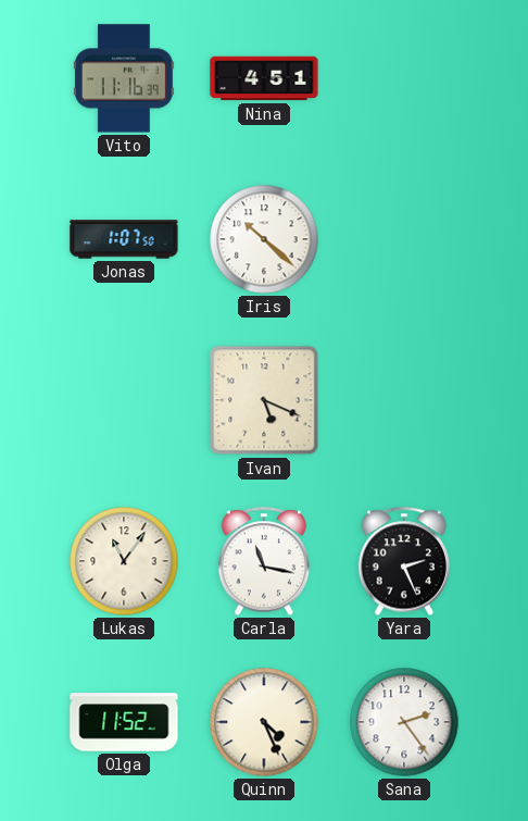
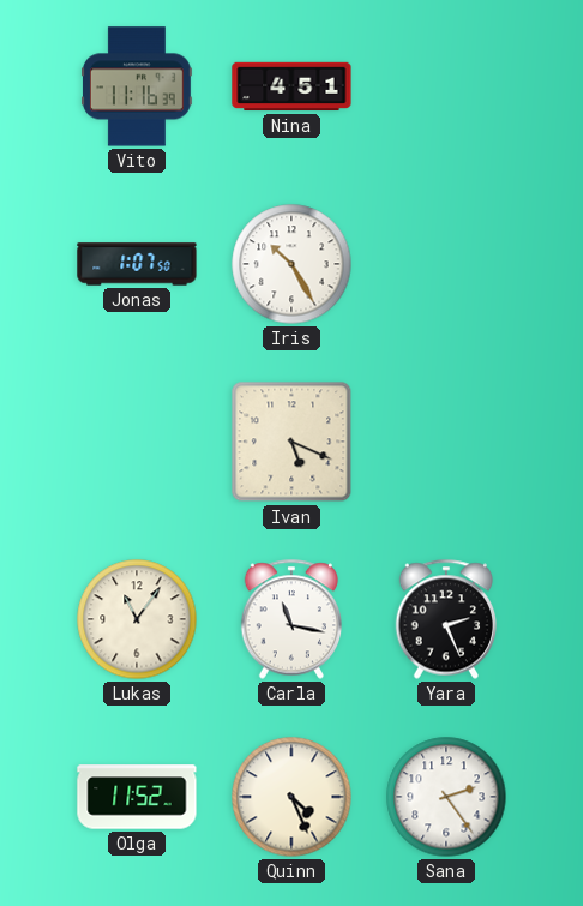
Iris: 10:22 -> 10:25 (291, 264)
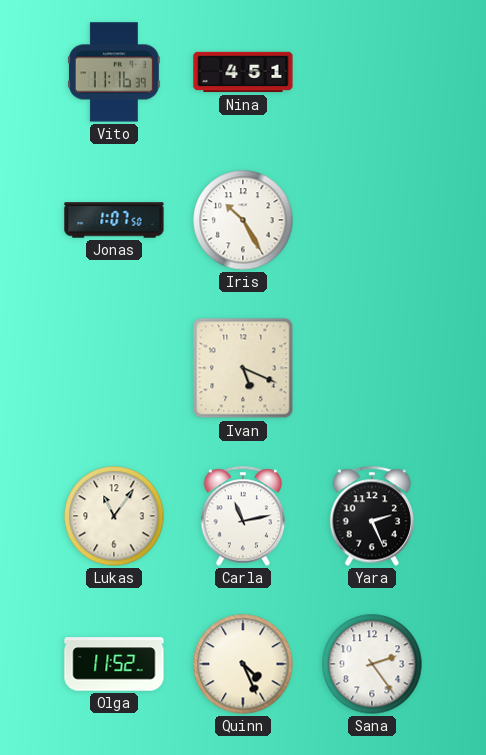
Carla: 11:17 -> 11:13 (243, 516)
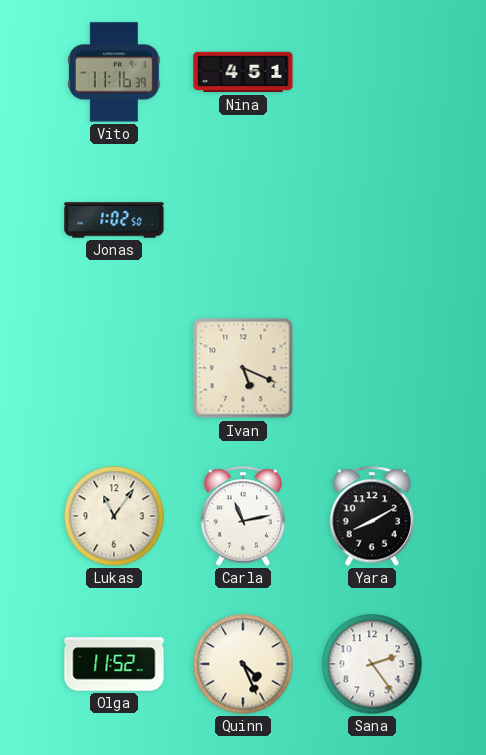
Jonas: 1:07 -> 1:02 (114, 220)
Iris: 10:25 -> none (243, 220)
Yara: 2:26 -> 8:10 (372, 516)
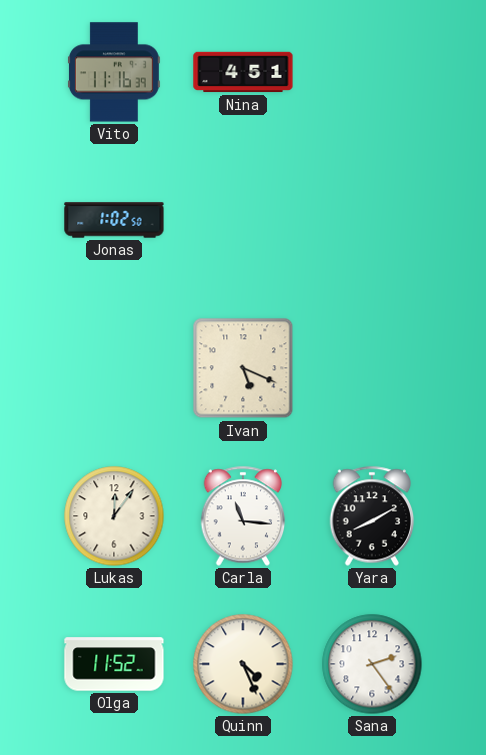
Lukas: 11:06 -> 12:06 (114, 516)
Carla: 11:13 -> 11:16 (243, 516)
